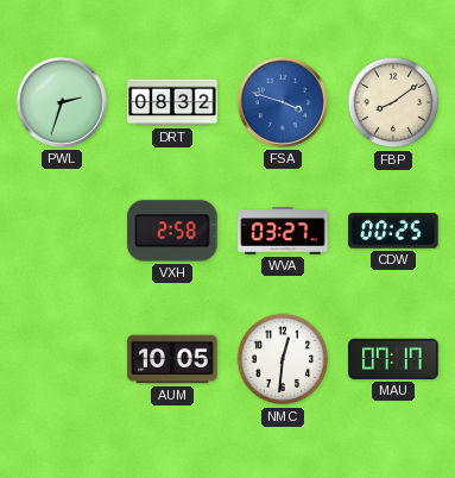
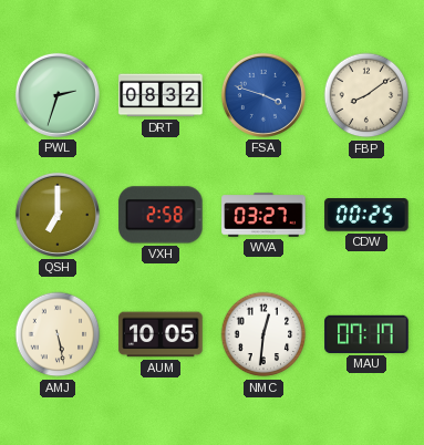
QSH: none -> 7:00 (58, 215)
AMJ: none -> 5:28 (58, 334)
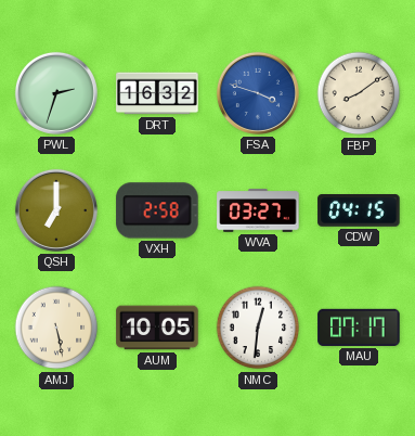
DRT: 08:32 -> 16:32 (157, 93)
CDW: 00:25 -> 04:15 (359, 210)
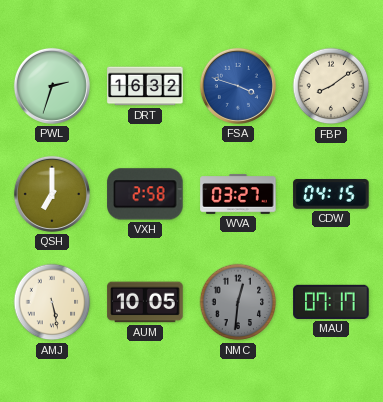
NMC dial: white -> grey (238, 302)
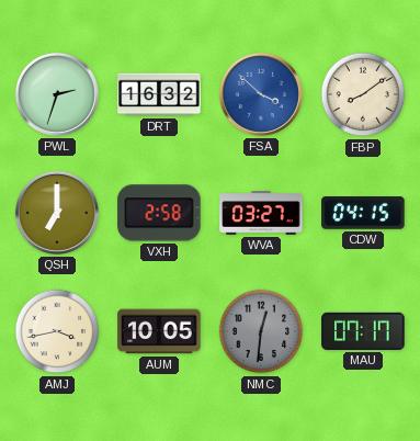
FSA: 3:48 -> 3:52 (261, 94)
AMJ: 5:28 -> 3:43 (57, 331)
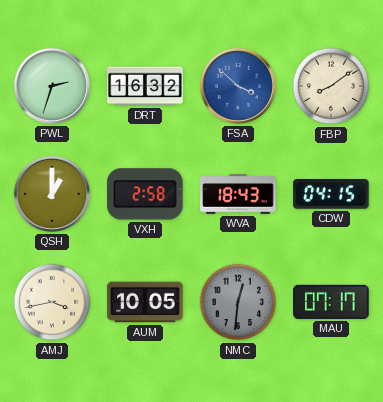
QSH: 7:00 -> 1:00 (52, 194)
WVA: 03:27 -> 18:43 (238, 194)
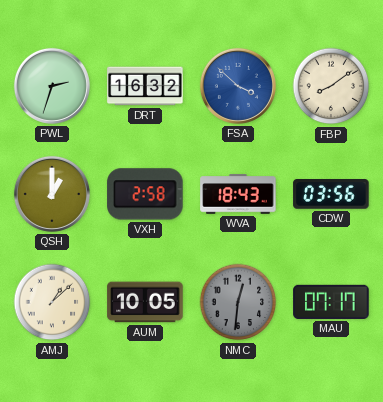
CDW: 04:15 -> 03:56 (331, 194)
AMJ: 3:43 -> 1:08 (52, 302)
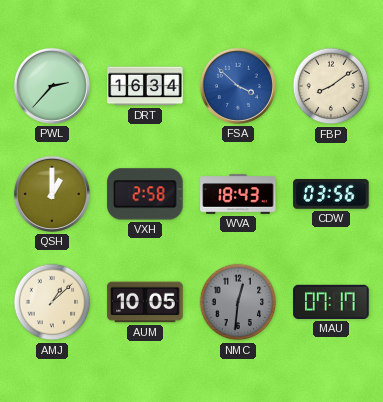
PWL: 2:33 -> 2:37 (52, 86)
DRT: 16:32 -> 16:34 (145, 86)
